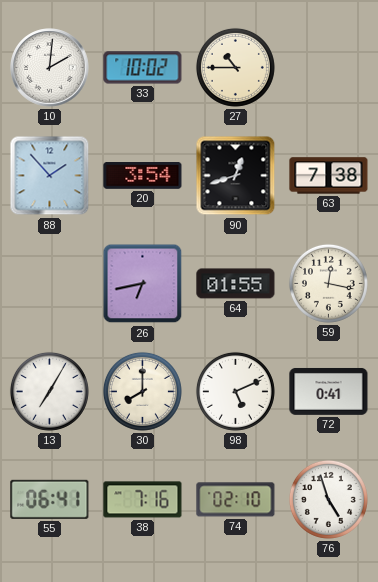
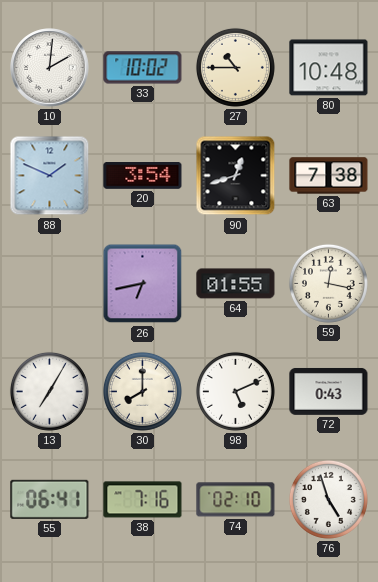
80: none -> 10:48 (329, 68)
88: 1:53 -> 1:49 (50, 176)
72: 0:41 -> 0:43 (329, 392)
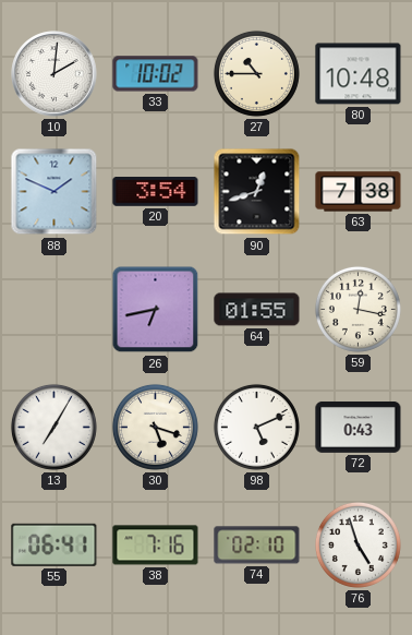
30: 8:00 -> 5:18 (155, 427)
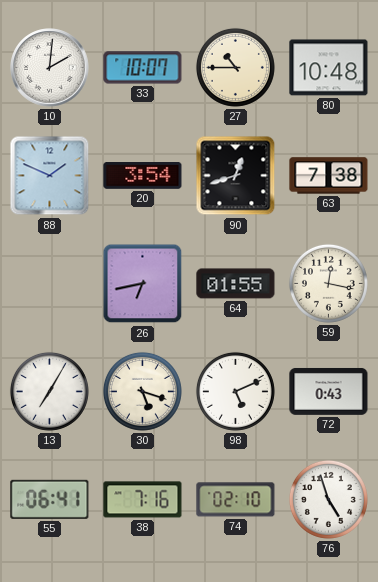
33: 10:02 -> 10:07 (143, 68)
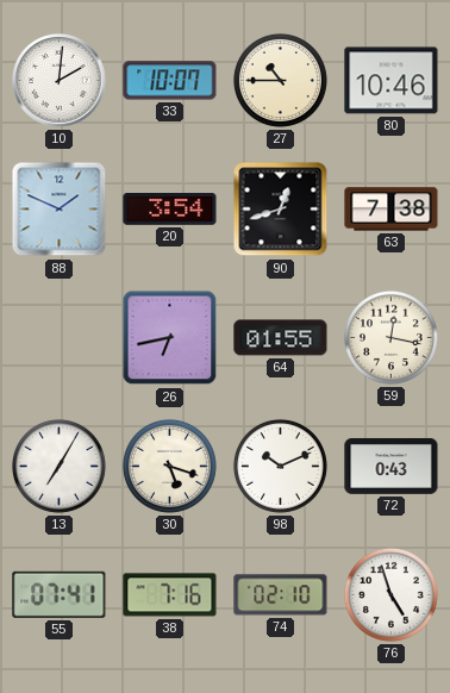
80: 10:48 -> 10:46 (392, 81)
98: 5:11 -> 10:11 (280, 466)
55: 06:41 -> 07:41 (60, 594)
